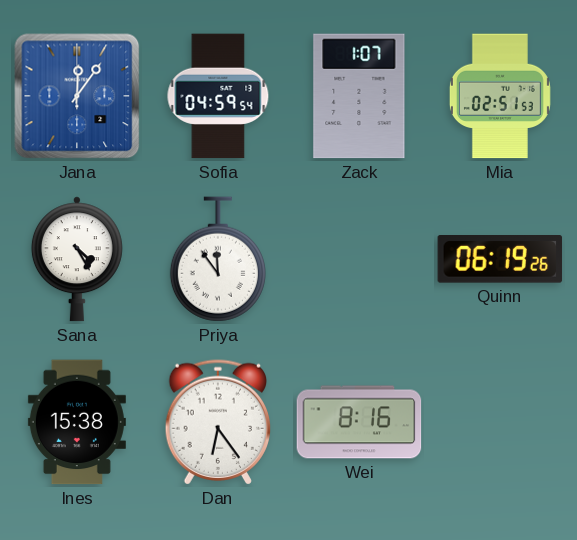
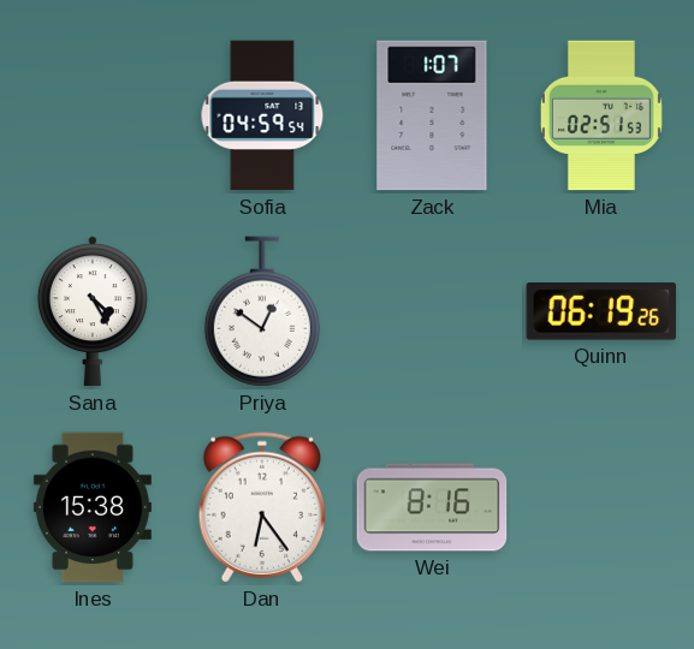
Jana: 12:06 -> none (77, 96)
Priya: 11:54 -> 12:51 (262, 311)
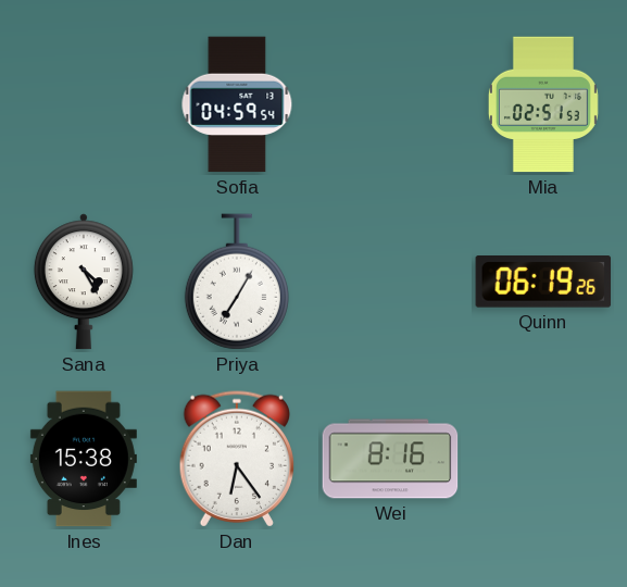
Zack: 1:07 -> none (432, 115)
Priya: 12:51 -> 7:05 (237, 282)
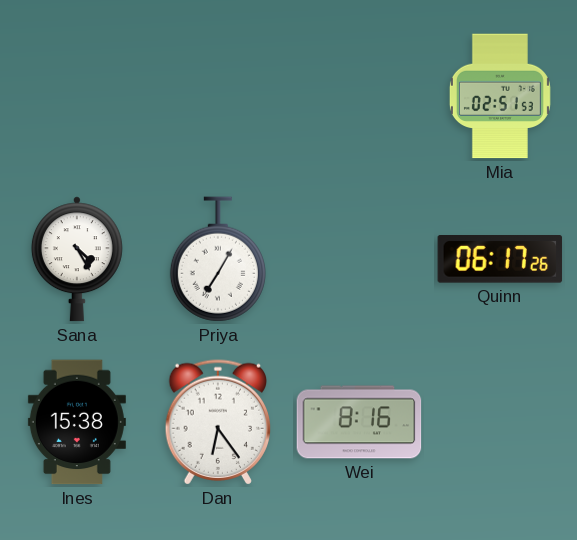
Sofia: 04:59 -> none (237, 104)
Quinn: 06:19 -> 06:17 (500, 259)
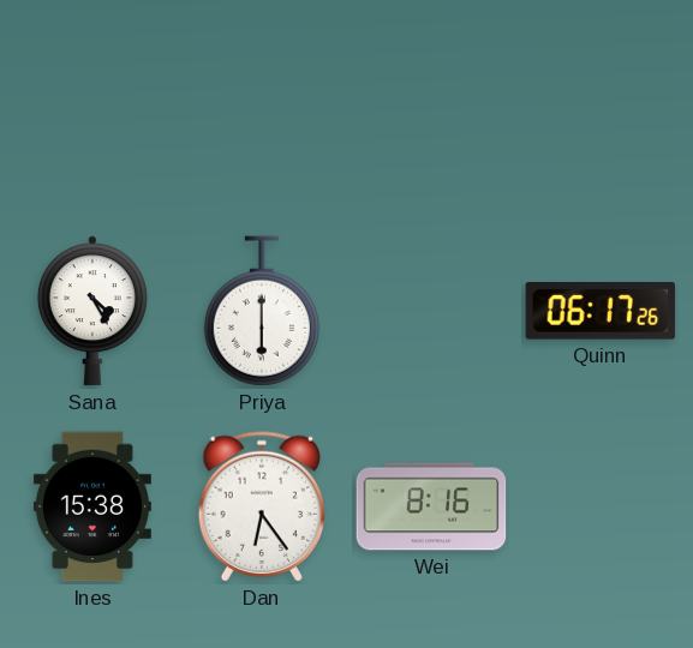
Mia: 02:51 -> none (500, 96)
Priya: 7:05 -> 6:00 (262, 311)
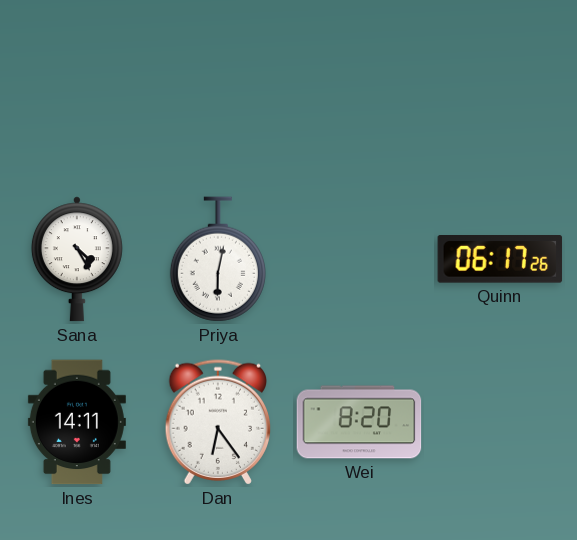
Priya: 6:00 -> 6:02 (218, 259)
Ines: 15:38 -> 14:11 (77, 422)
Wei: 8:16 -> 8:20 (359, 422)
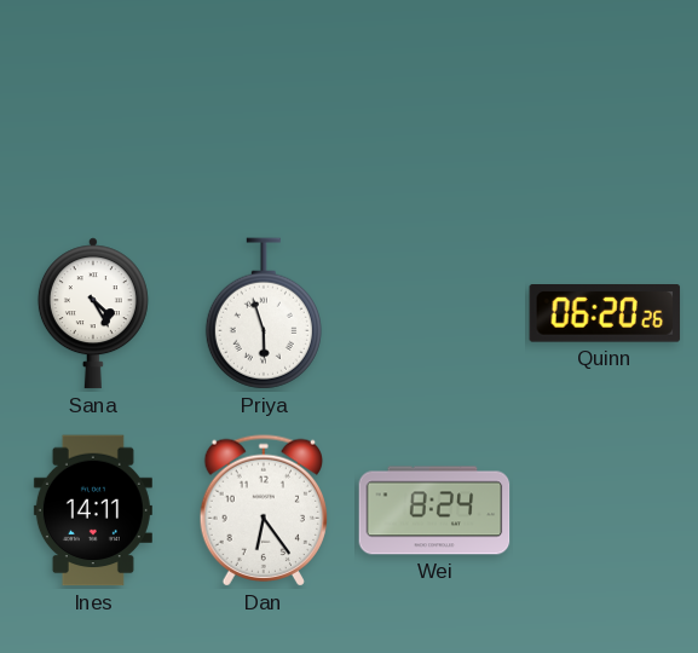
Priya: 6:02 -> 5:57 (264, 313)
Quinn: 06:17 -> 06:20 (605, 313)
Wei: 8:20 -> 8:24 (434, 510)
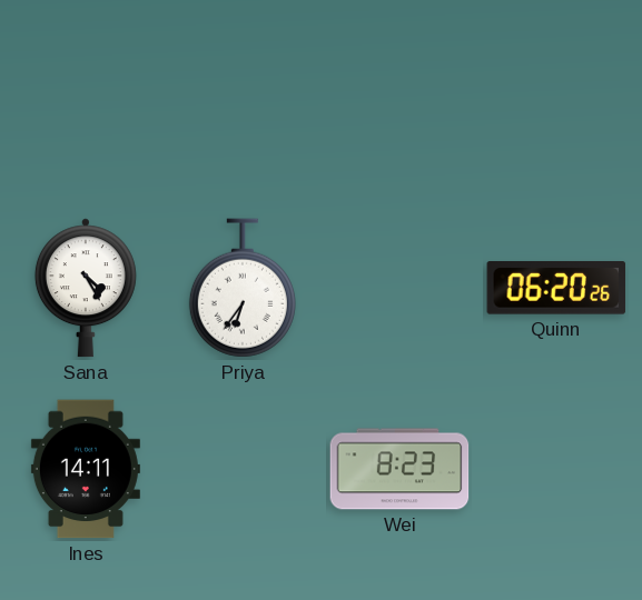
Priya: 5:57 -> 6:36 (243, 288)
Dan: 6:24 -> none (263, 510)
Wei: 8:24 -> 8:23 (399, 469)
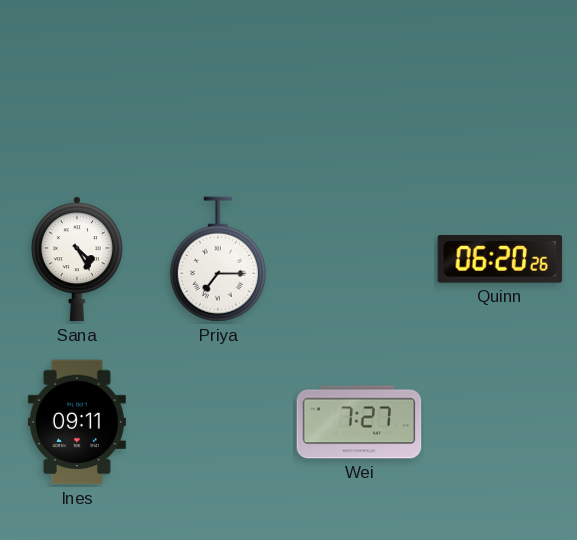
Priya: 6:36 -> 7:15 (218, 259)
Ines: 14:11 -> 09:11 (77, 422)
Wei: 8:23 -> 7:27 (359, 422)
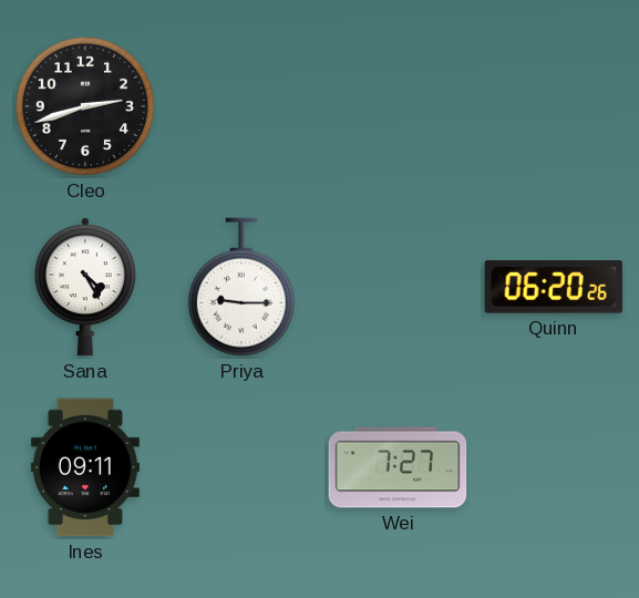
Cleo: none -> 2:42 (85, 106)
Priya: 7:15 -> 9:15 (241, 287)
